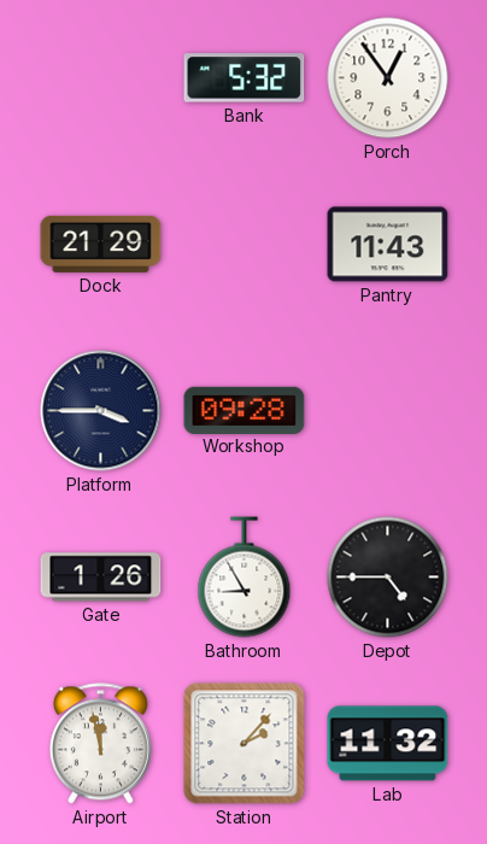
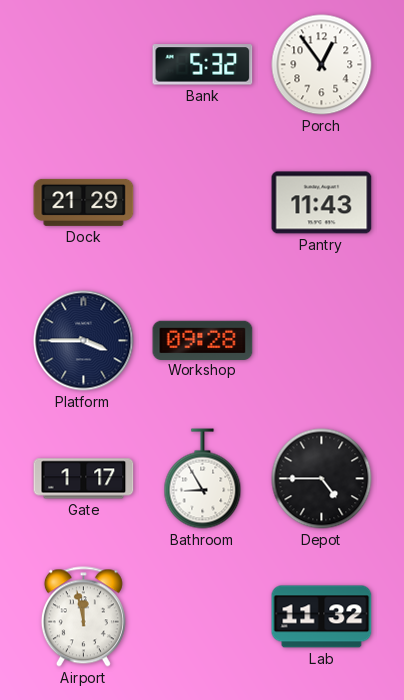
Gate: 1:26 -> 1:17 (84, 479)
Station: 2:07 -> none (245, 744)
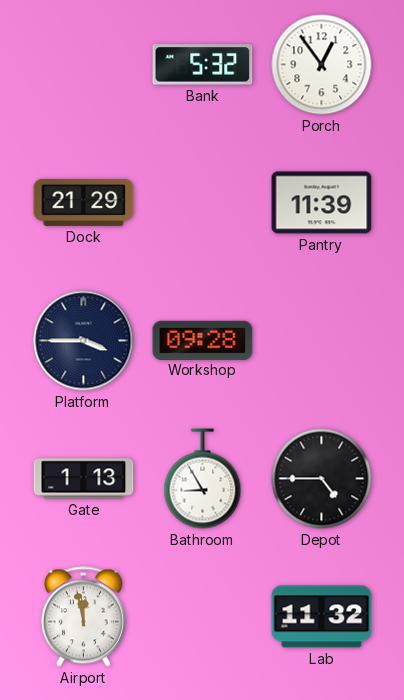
Pantry: 11:43 -> 11:39 (322, 203)
Gate: 1:17 -> 1:13 (84, 479)
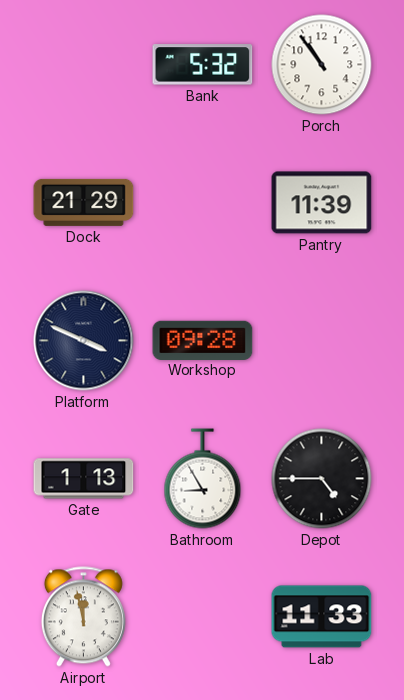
Porch: 12:54 -> 10:54 (322, 65)
Platform: 3:45 -> 3:49 (84, 341)
Lab: 11:32 -> 11:33 (322, 617)
